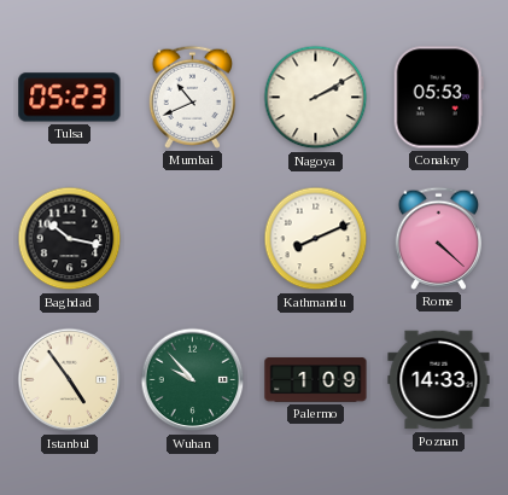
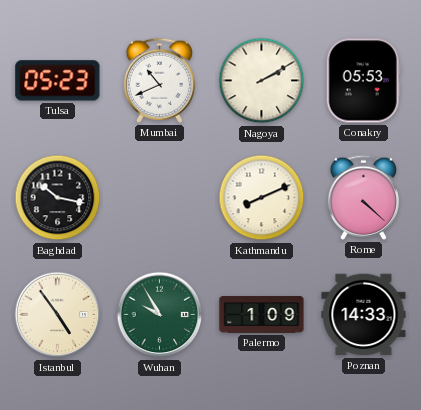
Wuhan: 9:53 -> 9:55 (160, 315)
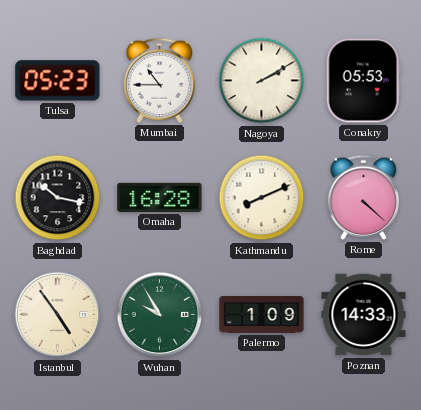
Mumbai: 10:41 -> 10:45 (159, 80)
Omaha: none -> 16:28 (160, 197)
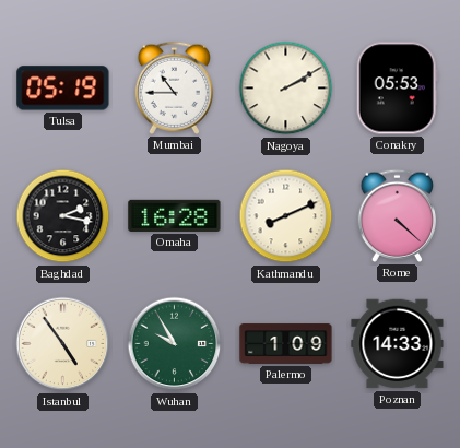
Tulsa: 05:23 -> 05:19 (63, 89)
Baghdad: 10:17 -> 2:17 (63, 216)
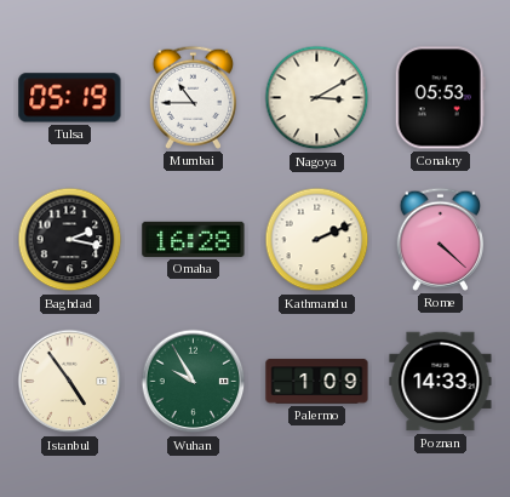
Nagoya: 2:10 -> 3:10 (317, 98)
Kathmandu: 8:11 -> 2:11 (317, 240)
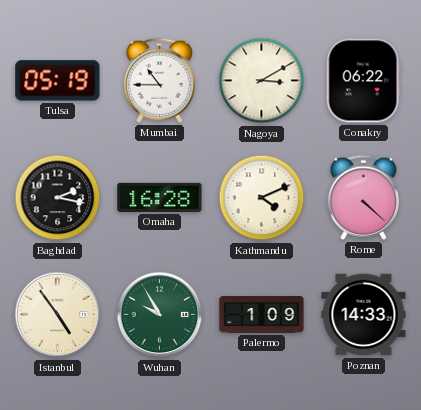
Conakry: 05:53 -> 06:22 (363, 81)
Kathmandu: 2:11 -> 4:11 (262, 198)
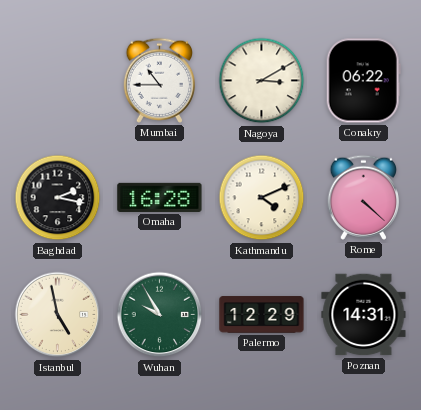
Tulsa: 05:19 -> none (58, 81)
Istanbul: 4:54 -> 4:58 (58, 315)
Palermo: 1:09 -> 12:29 (262, 315)
Poznan: 14:33 -> 14:31 (364, 315)
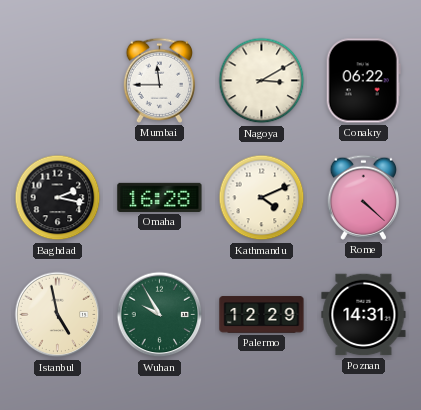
Mumbai: 10:45 -> 11:45 (159, 80)
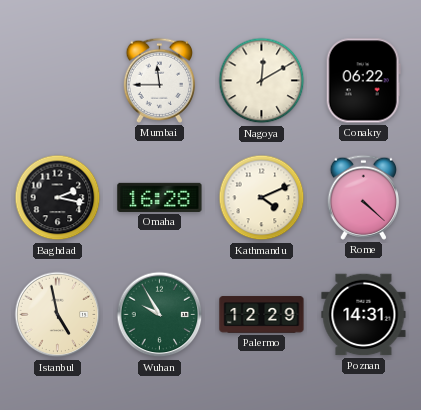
Nagoya: 3:10 -> 12:10 (262, 81)
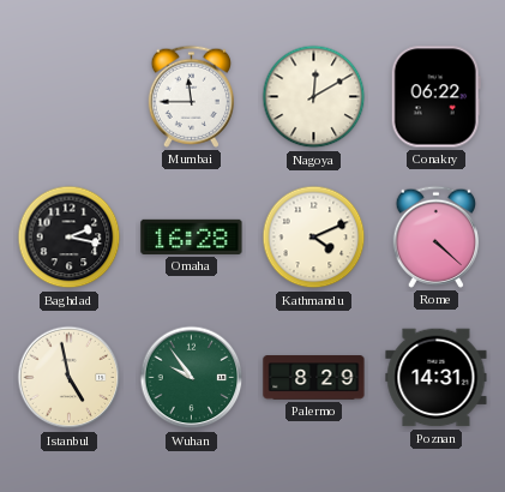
Wuhan: 9:55 -> 9:54 (192, 378)
Palermo: 12:29 -> 8:29 (314, 378)
